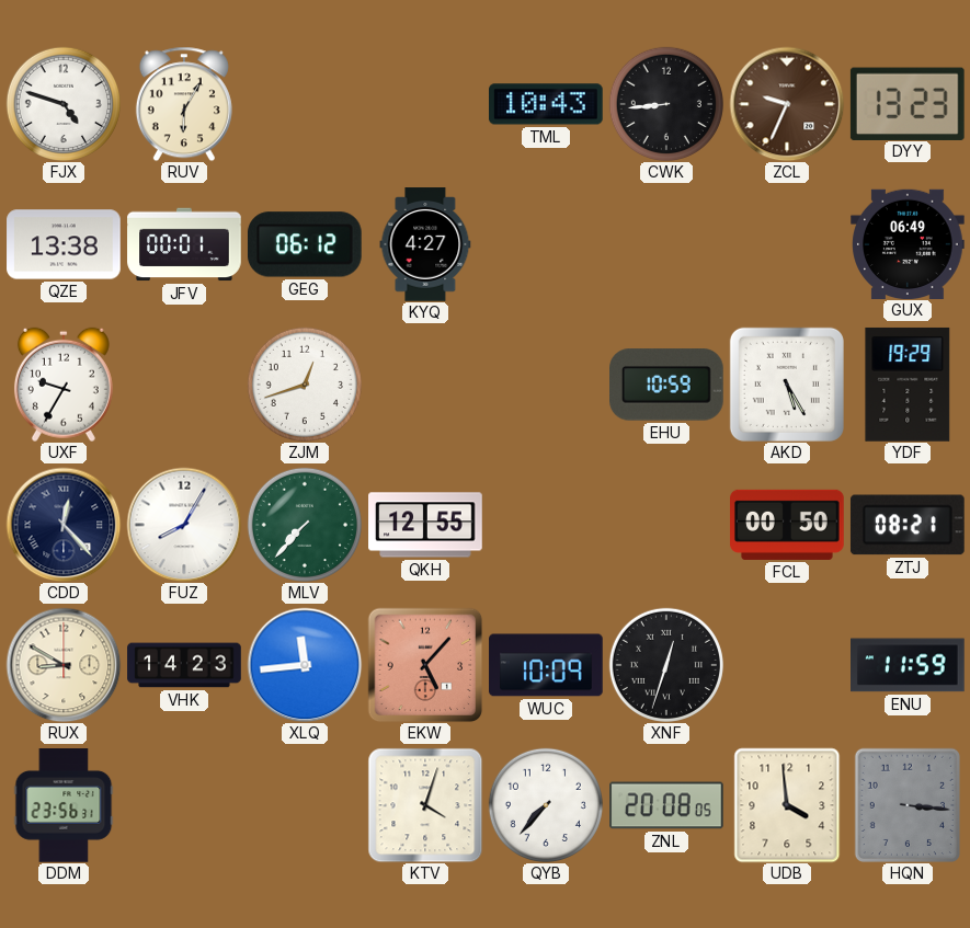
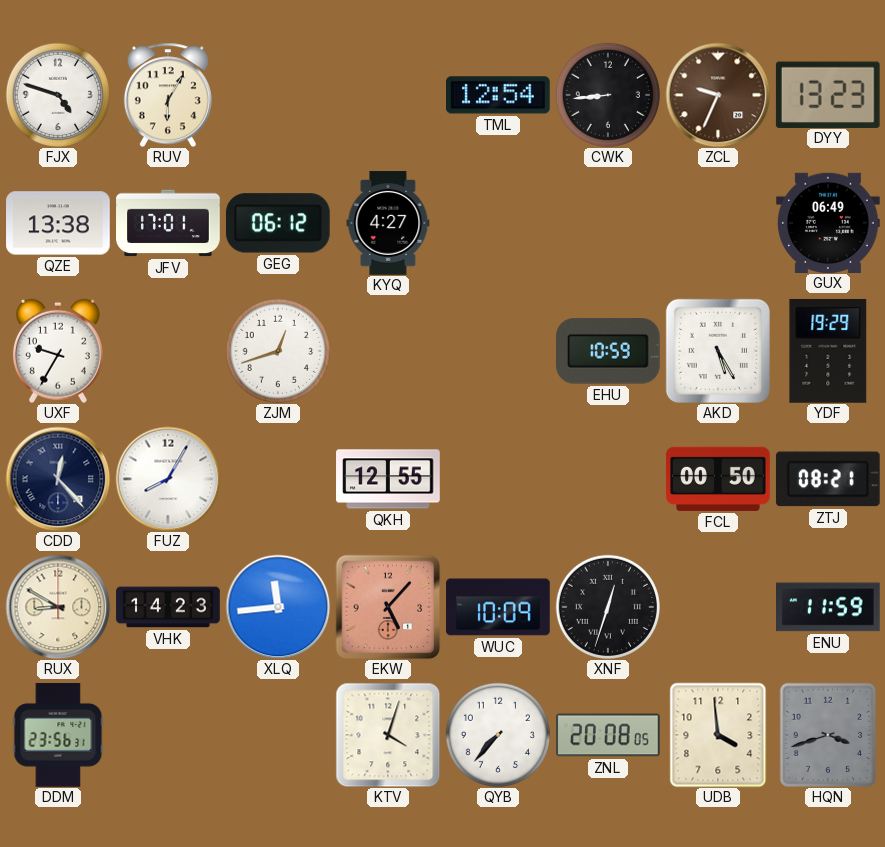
TML: 10:43 -> 12:54 (499, 95)
JFV: 00:01 -> 17:01 (168, 223)
MLV: 7:37 -> none (305, 525)
HQN: 3:16 -> 3:42 (828, 734)
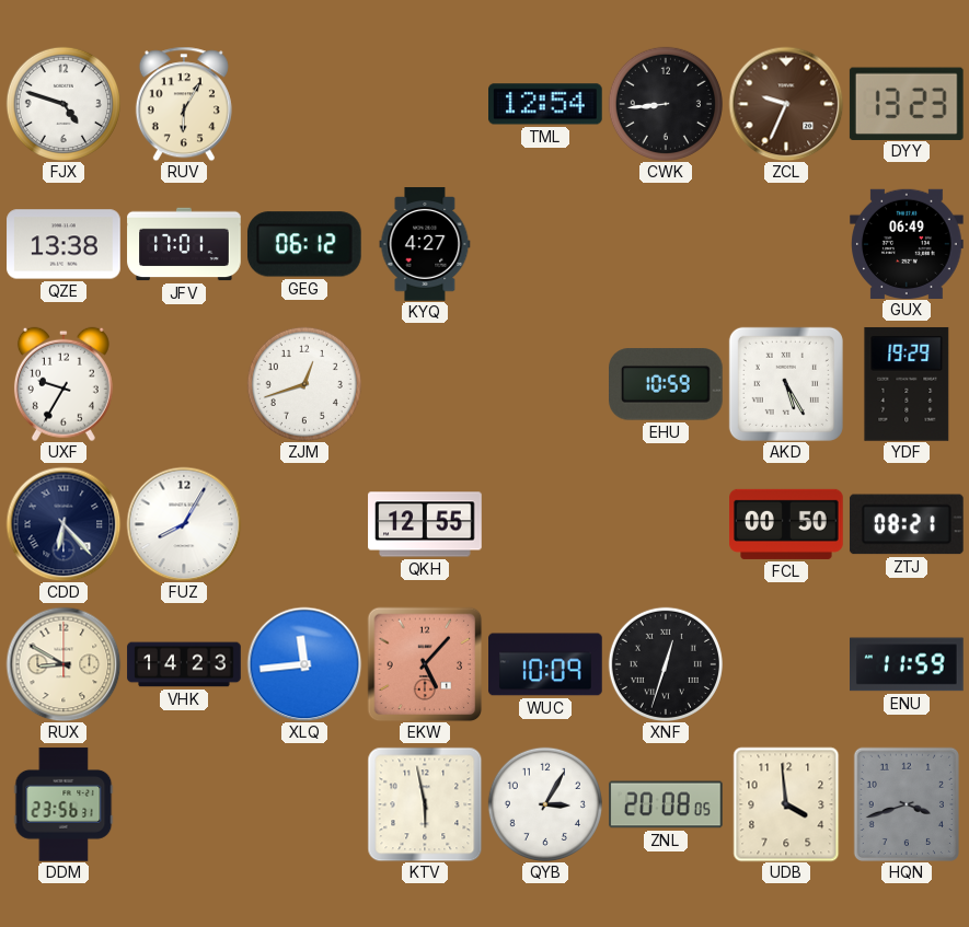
CDD: 12:23 -> 6:23 (64, 524)
KTV: 4:03 -> 5:58 (425, 804)
QYB: 7:37 -> 3:05 (545, 804)
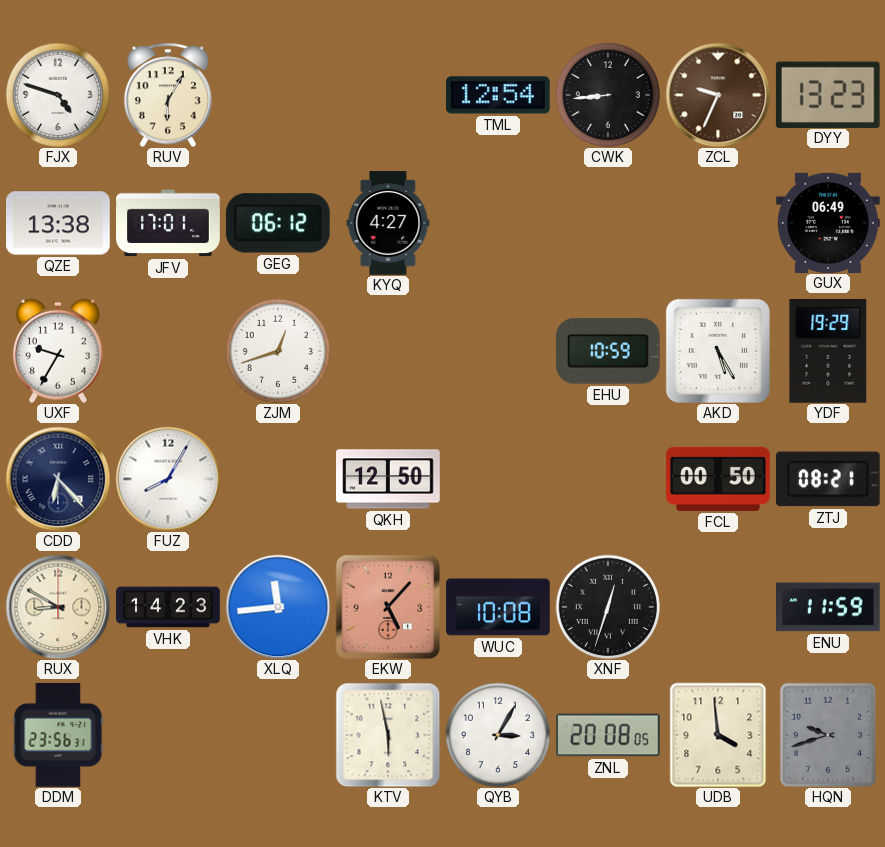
QKH: 12:55 -> 12:50 (388, 479)
WUC: 10:09 -> 10:08 (498, 607)
HQN: 3:42 -> 9:42 (828, 734)
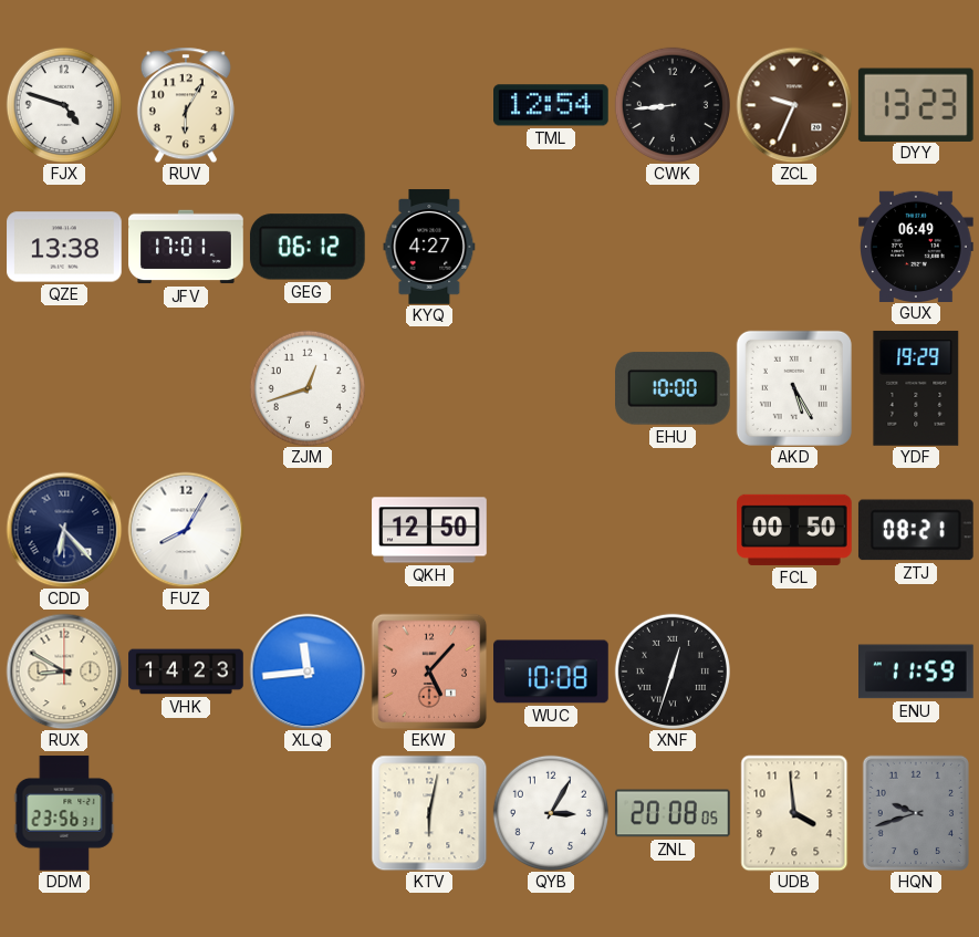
UXF: 9:35 -> none (58, 351)
EHU: 10:59 -> 10:00 (674, 388)
KTV: 5:58 -> 6:02 (429, 813)
